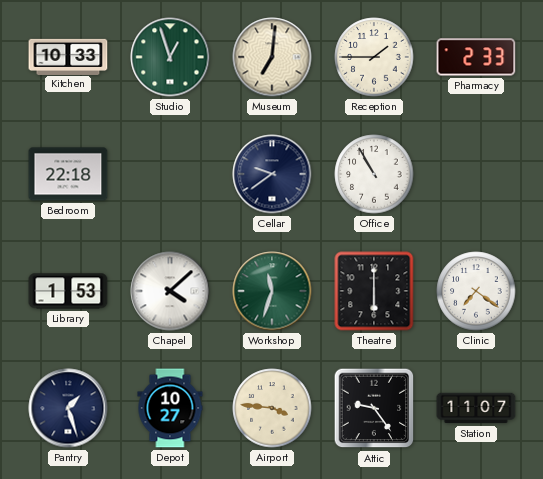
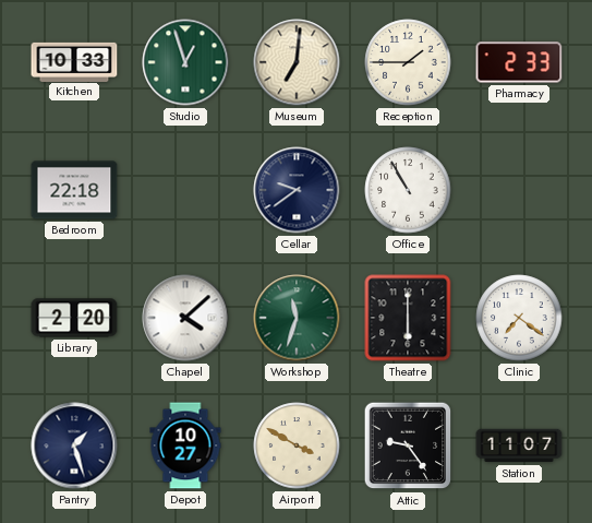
Library: 1:53 -> 2:20 (74, 318)
Airport: 3:46 -> 3:50 (297, 445)
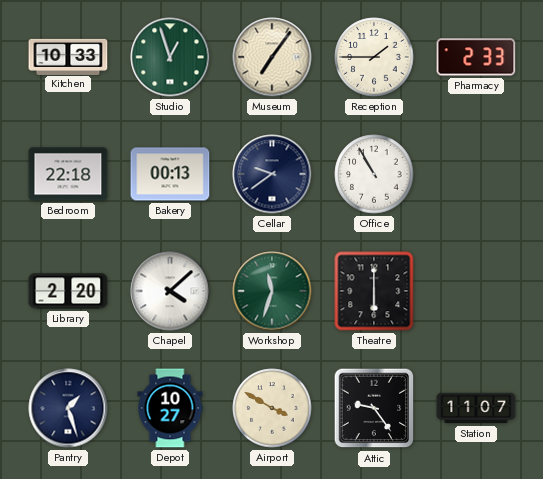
Museum: 7:01 -> 7:06 (272, 57)
Bakery: none -> 00:13 (170, 174)
Clinic: 7:21 -> none (519, 318)
